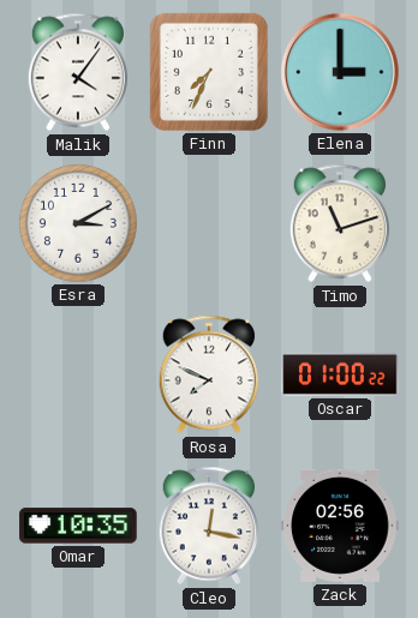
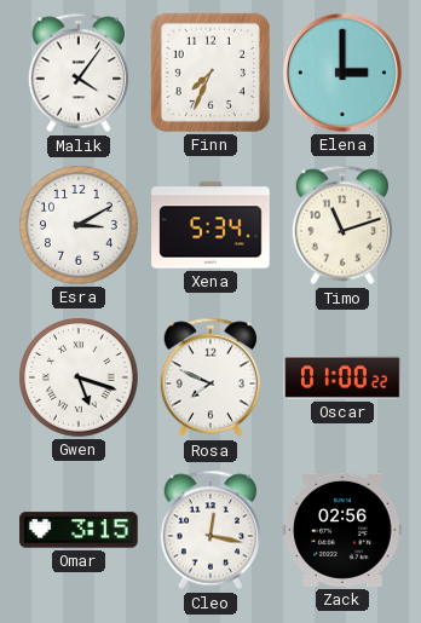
Xena: none -> 5:34 (211, 225)
Gwen: none -> 5:18 (79, 377)
Omar: 10:35 -> 3:15 (79, 530)
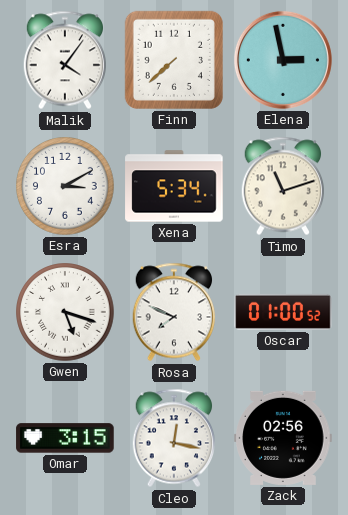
Finn: 7:34 -> 7:38 (174, 60)
Elena: 3:00 -> 2:58 (283, 60)
Oscar: 01:00:22 -> 01:00:52 (283, 312)
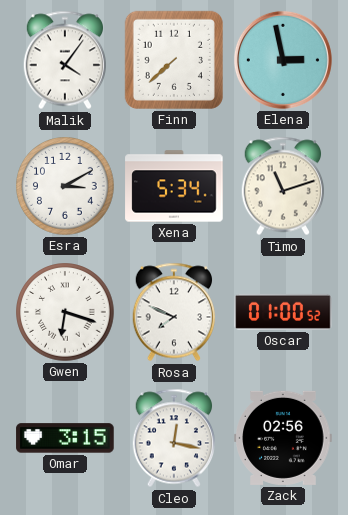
Gwen: 5:18 -> 6:18 (65, 312)
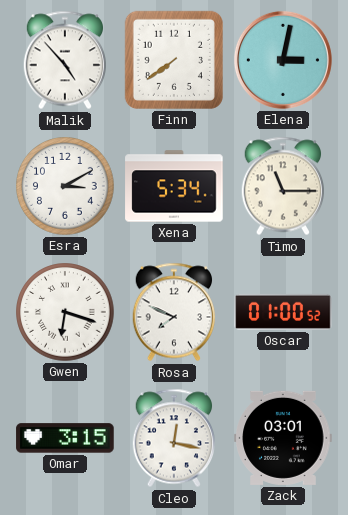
Malik: 4:06 -> 4:53 (64, 60)
Finn: 7:38 -> 7:39 (174, 60)
Elena: 2:58 -> 3:02 (283, 60)
Timo: 11:12 -> 11:15 (282, 186)
Zack: 02:56 -> 03:01 (283, 438)
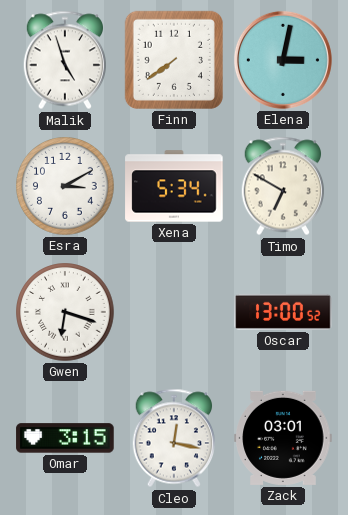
Malik: 4:53 -> 4:57 (64, 60)
Timo: 11:15 -> 6:50 (282, 186)
Rosa: 7:49 -> none (173, 312)
Oscar: 01:00 -> 13:00 (283, 312)
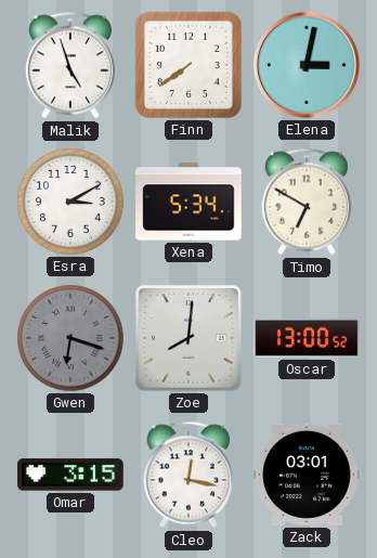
Gwen dial: white -> grey (70, 338)
Zoe: none -> 8:01 (190, 338)
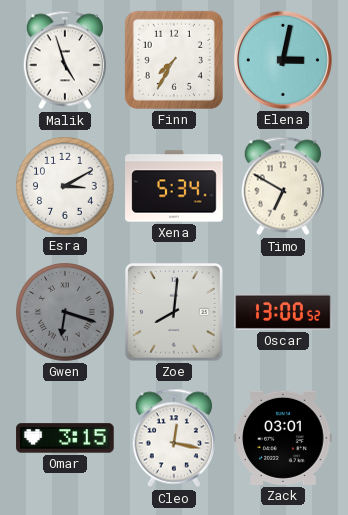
Finn: 7:39 -> 7:35 (174, 60)
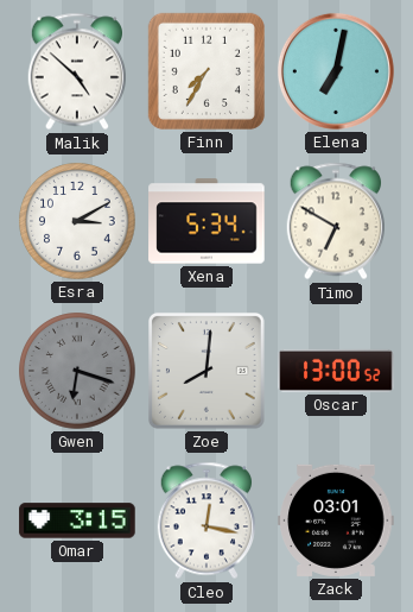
Malik: 4:57 -> 4:52 (76, 71)
Elena: 3:02 -> 7:02 (336, 71)
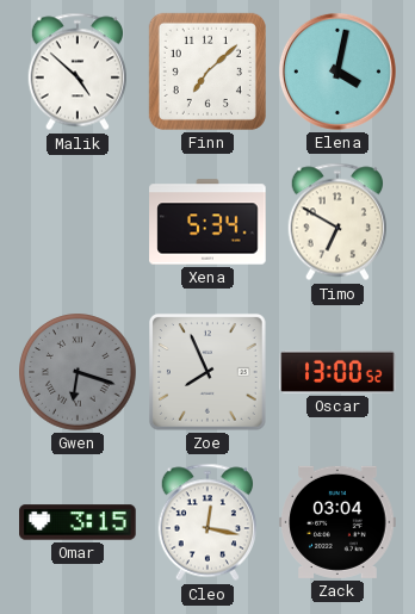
Finn: 7:35 -> 7:08 (207, 72)
Elena: 7:02 -> 4:02 (337, 72)
Esra: 3:10 -> none (77, 221)
Zoe: 8:01 -> 7:56 (209, 372)
Zack: 03:01 -> 03:04 (337, 522)
